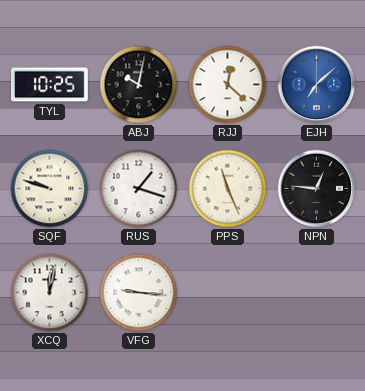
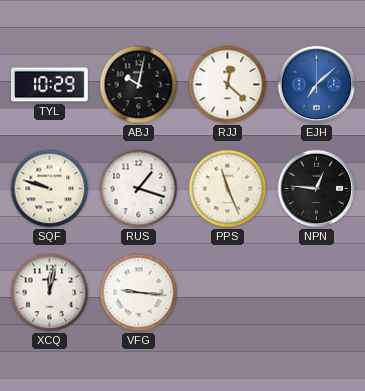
TYL: 10:25 -> 10:29 (50, 85)
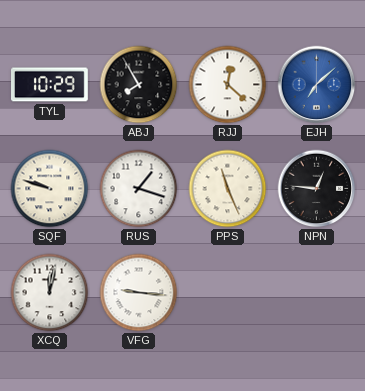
ABJ: 10:02 -> 7:55 (139, 85)
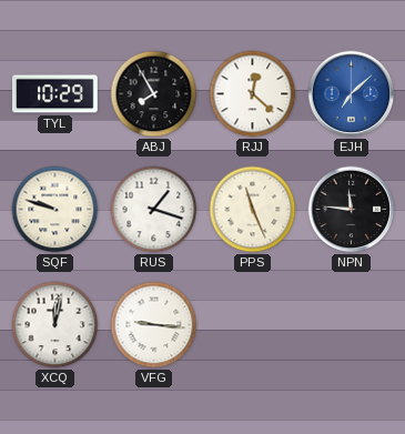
NPN: 12:46 -> 11:46 (352, 210)
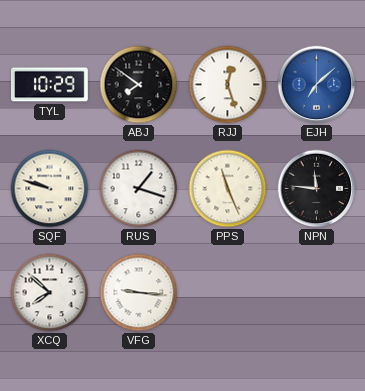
ABJ: 7:55 -> 7:51 (139, 85)
RJJ: 12:22 -> 12:27 (228, 85)
XCQ: 12:02 -> 7:52 (50, 293)
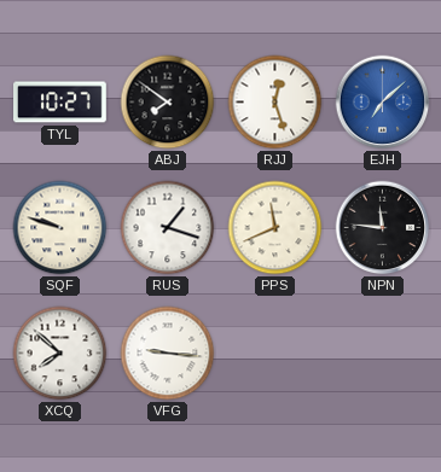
TYL: 10:29 -> 10:27 (60, 103)
PPS: 11:26 -> 11:41 (275, 228)
